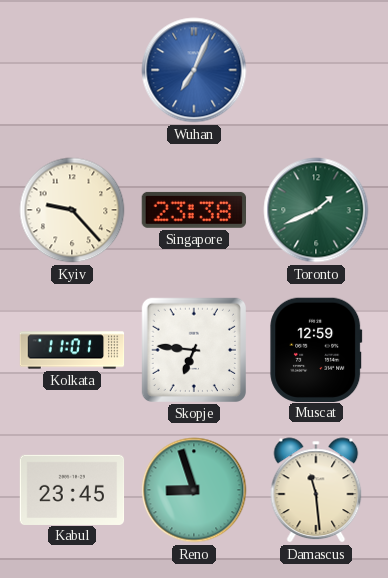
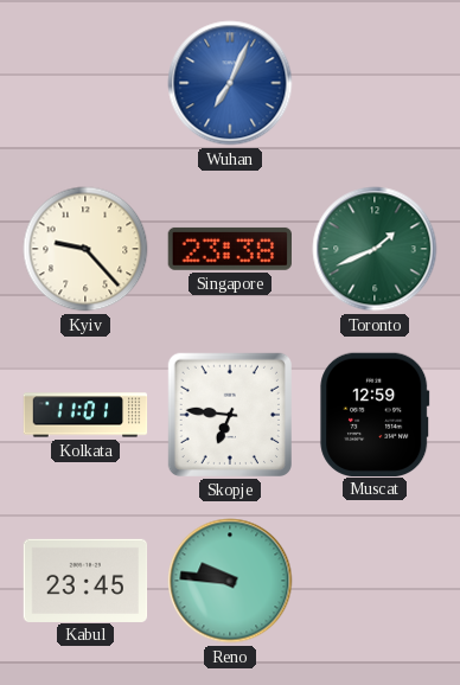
Reno: 8:57 -> 9:46 (230, 581)
Damascus: 11:29 -> none (316, 490)
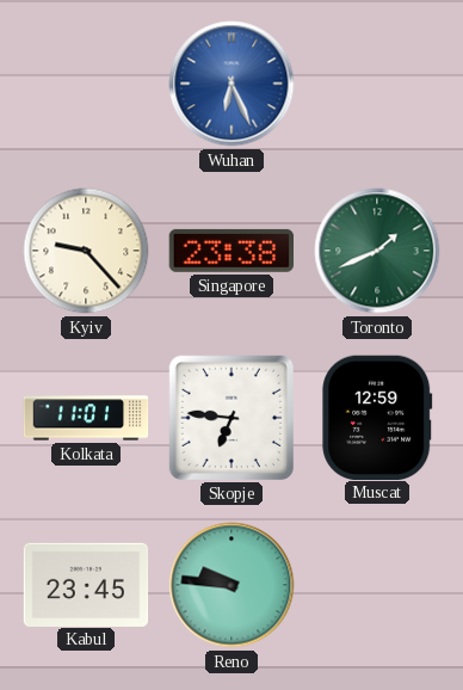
Wuhan: 7:04 -> 6:26 (231, 84)
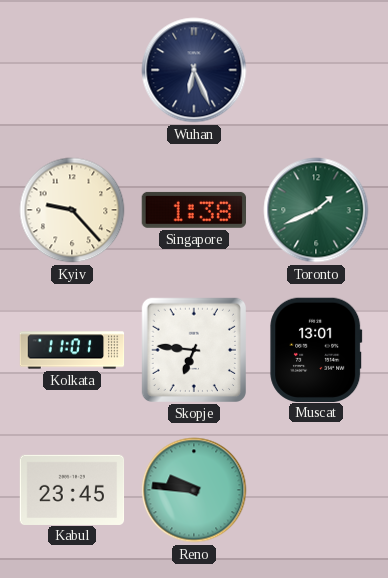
Wuhan dial: blue -> navy (194, 70)
Singapore: 23:38 -> 1:38 (194, 210)
Muscat: 12:59 -> 13:01 (316, 349)
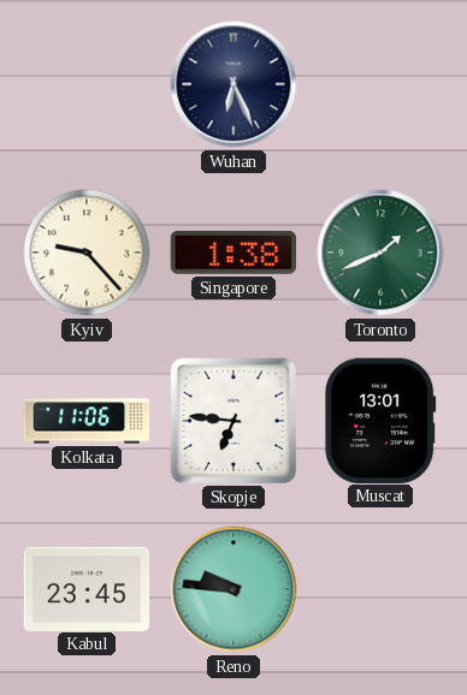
Kolkata: 11:01 -> 11:06 (87, 421)
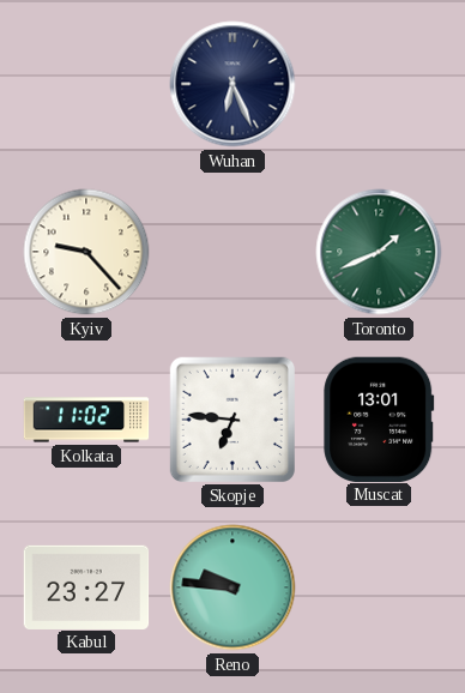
Singapore: 1:38 -> none (233, 253)
Kolkata: 11:06 -> 11:02 (86, 420)
Kabul: 23:45 -> 23:27 (86, 586)
